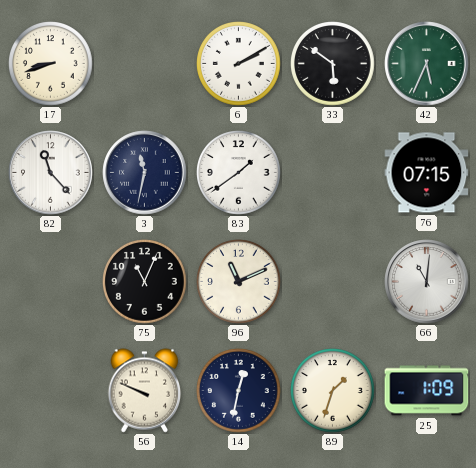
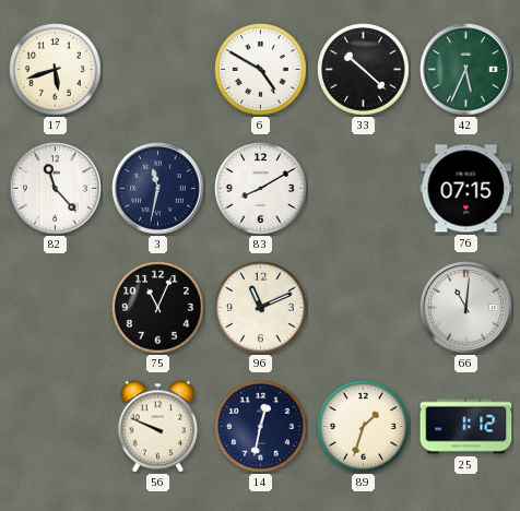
17: 8:42 -> 5:42 (56, 70)
6: 2:10 -> 4:50 (261, 70)
33: 5:51 -> 10:22 (364, 70)
83: 1:39 -> 8:10 (261, 189)
25: 1:09 -> 1:12 (466, 427)
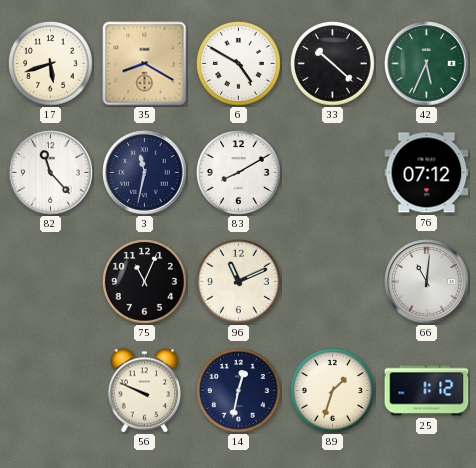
35: none -> 8:20 (145, 64)
76: 07:15 -> 07:12 (427, 173)
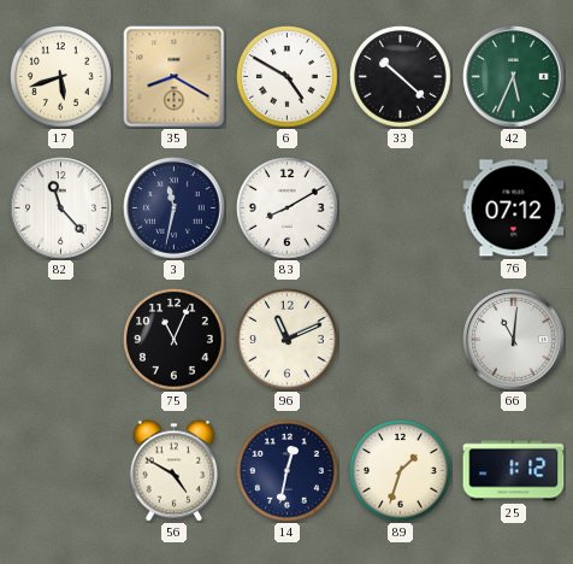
56: 9:49 -> 4:50 (175, 471)
